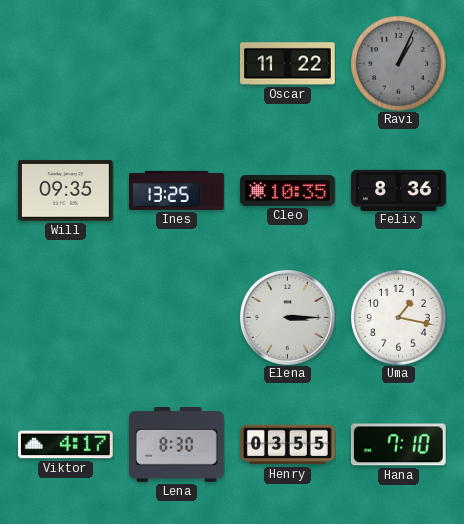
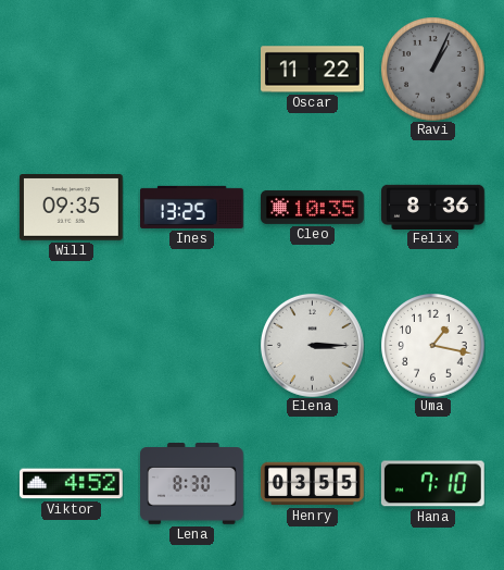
Viktor: 4:17 -> 4:52 (71, 484)
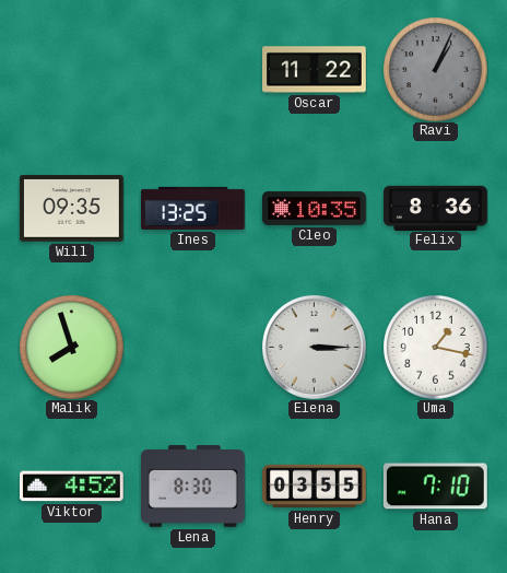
Malik: none -> 7:57 (71, 347)
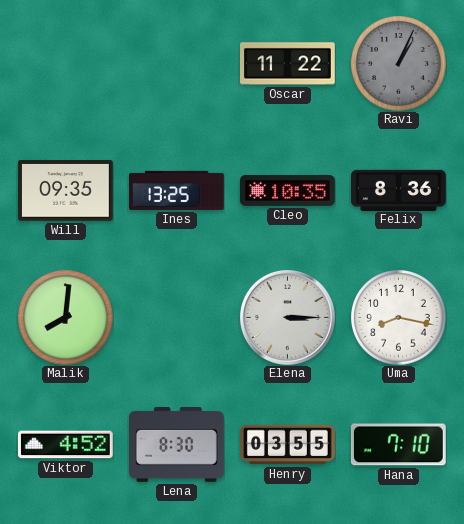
Malik: 7:57 -> 8:01 (65, 317)
Uma: 1:17 -> 8:17 (398, 317)
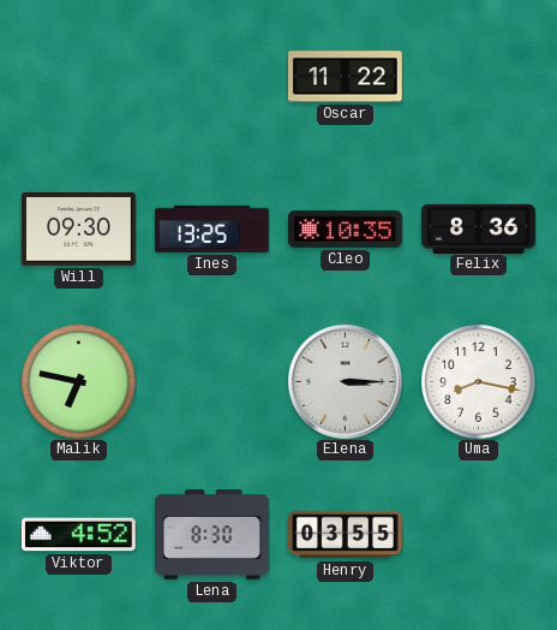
Ravi: 1:04 -> none (398, 63)
Will: 09:35 -> 09:30 (78, 230)
Malik: 8:01 -> 6:47 (78, 381)
Hana: 7:10 -> none (398, 445)
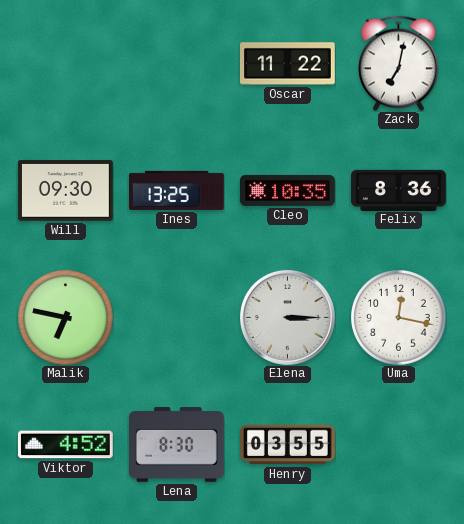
Zack: none -> 7:02 (398, 63)
Uma: 8:17 -> 12:17 (398, 317)
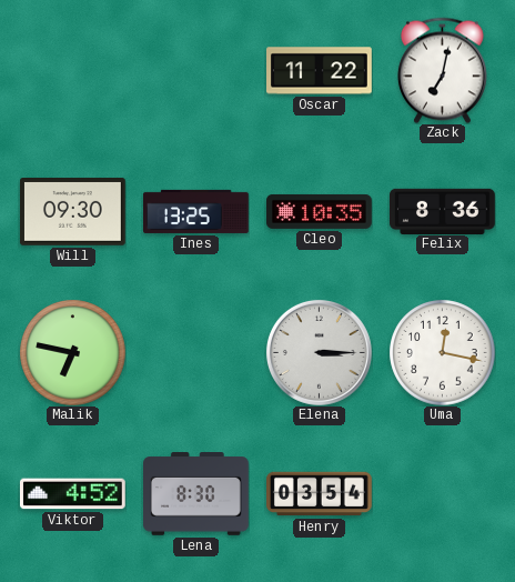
Henry: 03:55 -> 03:54 (320, 494)
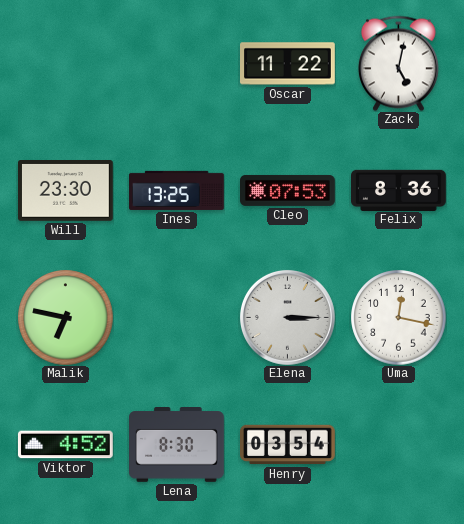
Zack: 7:02 -> 5:02 (398, 63)
Will: 09:30 -> 23:30 (65, 191)
Cleo: 10:35 -> 07:53 (288, 190)
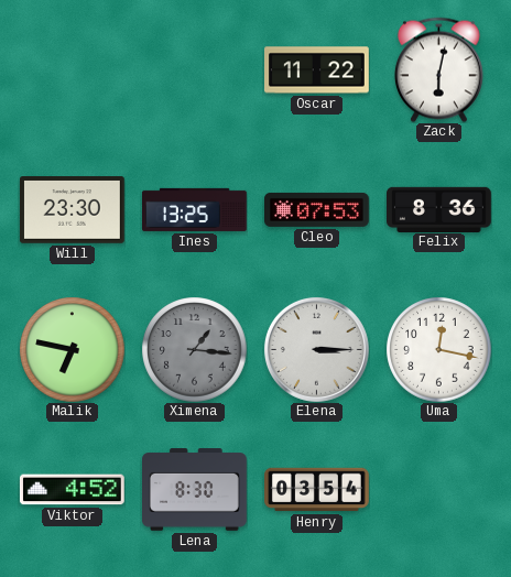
Zack: 5:02 -> 6:02 (438, 69)
Ximena: none -> 1:16 (194, 349)
